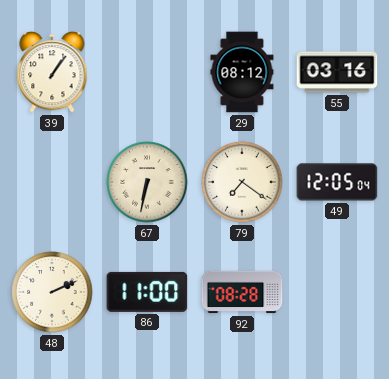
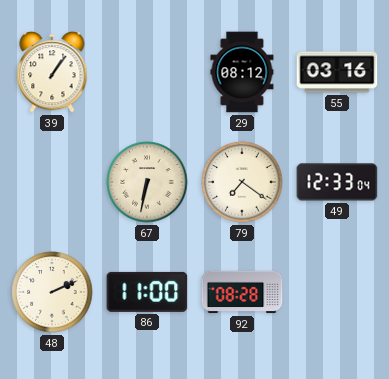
49: 12:05 -> 12:33 (337, 182)
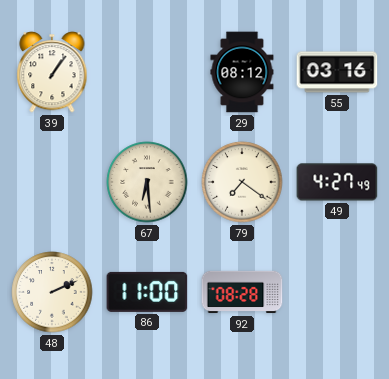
67: 6:32 -> 6:29 (147, 182)
49: 12:33 -> 4:27 (337, 182)
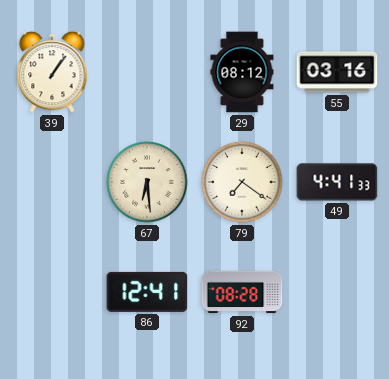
49: 4:27 -> 4:41 (337, 182)
48: 2:11 -> none (52, 292)
86: 11:00 -> 12:41 (147, 292)
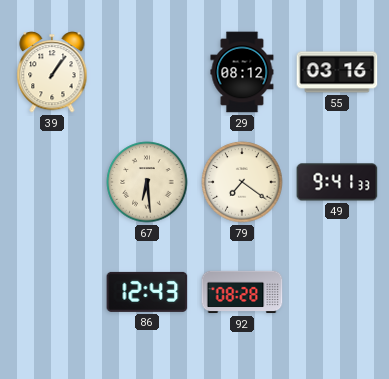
49: 4:41 -> 9:41 (337, 182)
86: 12:41 -> 12:43 (147, 292)
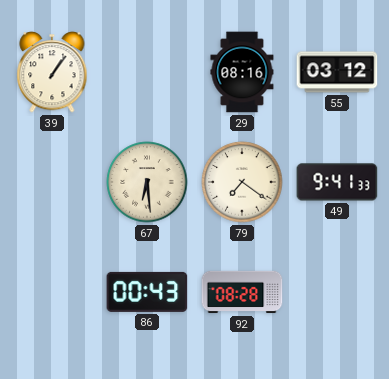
29: 08:12 -> 08:16 (242, 72)
55: 03:16 -> 03:12 (337, 72)
86: 12:43 -> 00:43 (147, 292)
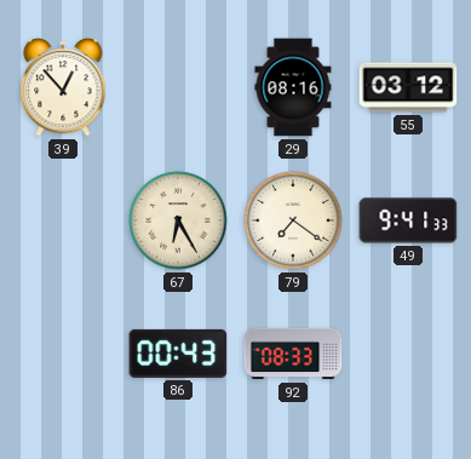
39: 1:06 -> 12:53 (63, 87)
67: 6:29 -> 6:25 (178, 220)
92: 08:28 -> 08:33 (293, 354)
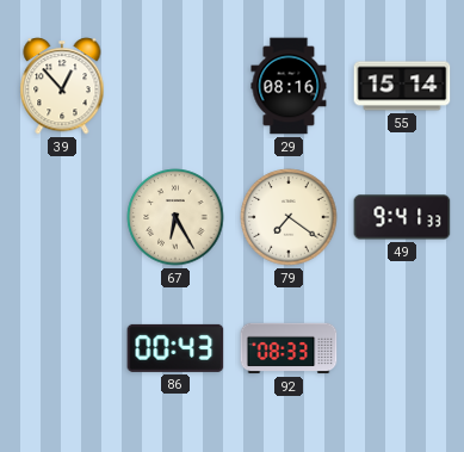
55: 03:12 -> 15:14 (402, 86)
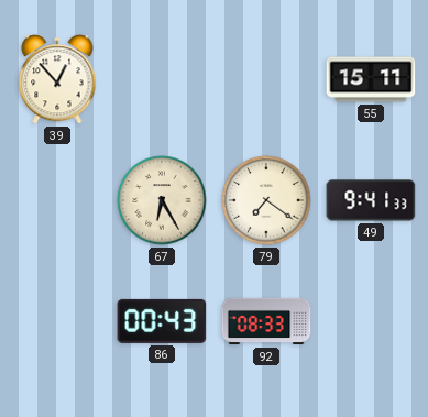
29: 08:16 -> none (289, 86)
55: 15:14 -> 15:11 (371, 79)
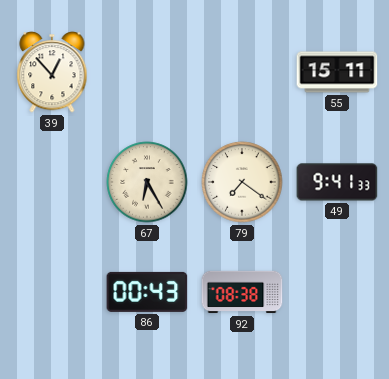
92: 08:33 -> 08:38 (242, 292)
